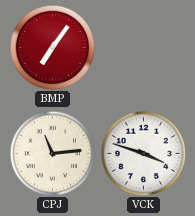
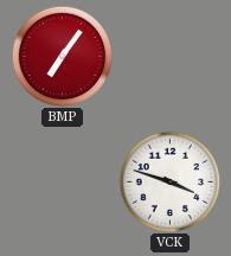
CPJ: 11:14 -> none (52, 153)
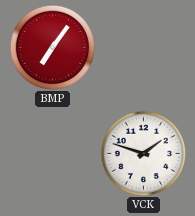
VCK: 3:48 -> 1:48 (143, 153)
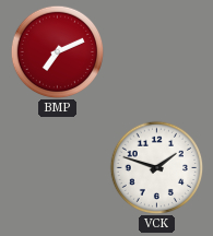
BMP: 7:06 -> 7:11 (57, 51)
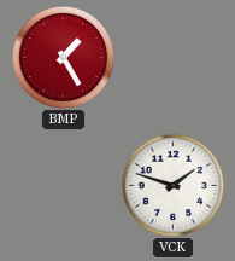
BMP: 7:11 -> 1:25 (63, 57)
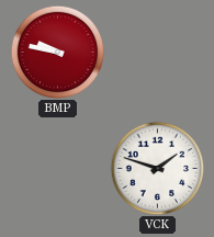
BMP: 1:25 -> 9:47 (57, 52)
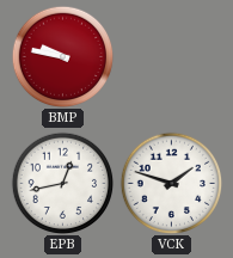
EPB: none -> 12:43 (62, 183)
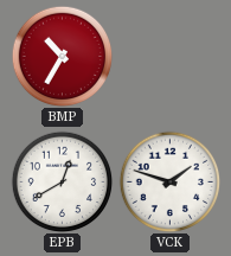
BMP: 9:47 -> 10:35 (62, 56)
EPB: 12:43 -> 12:40 (62, 181)
